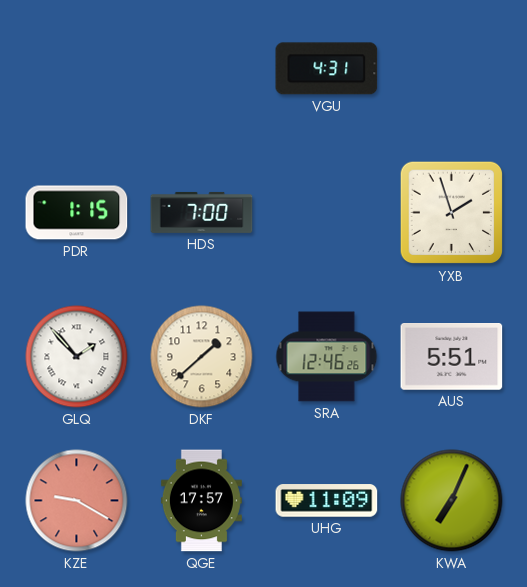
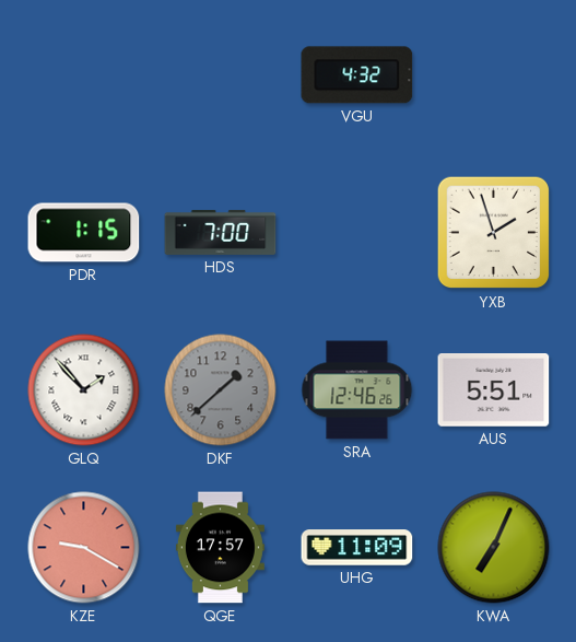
VGU: 4:31 -> 4:32 (357, 75)
DKF dial: cream -> grey (221, 390)
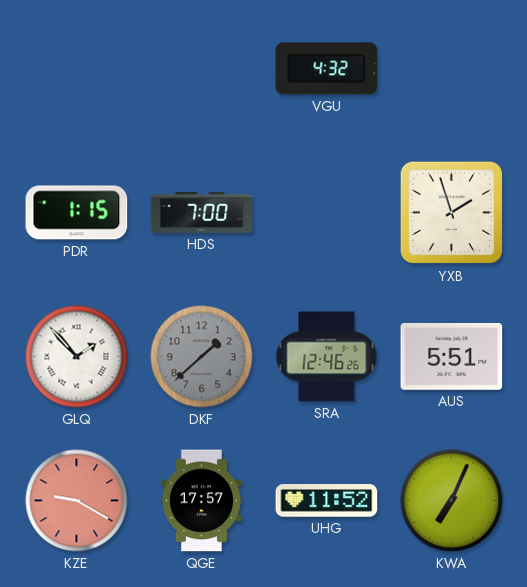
UHG: 11:09 -> 11:52 (327, 501)
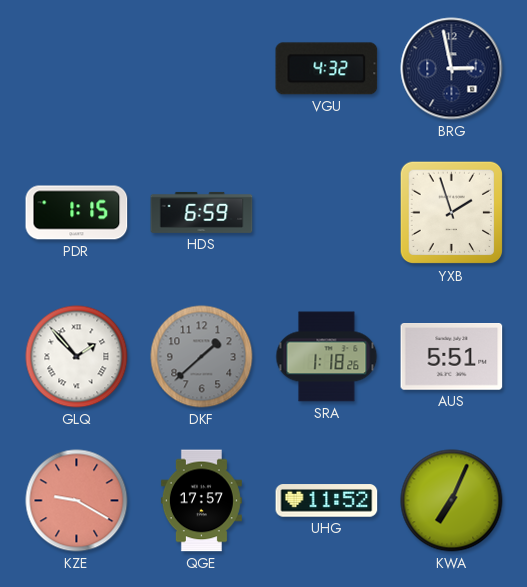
BRG: none -> 2:58 (452, 69)
HDS: 7:00 -> 6:59 (202, 212)
SRA: 12:46 -> 1:18 (327, 357)
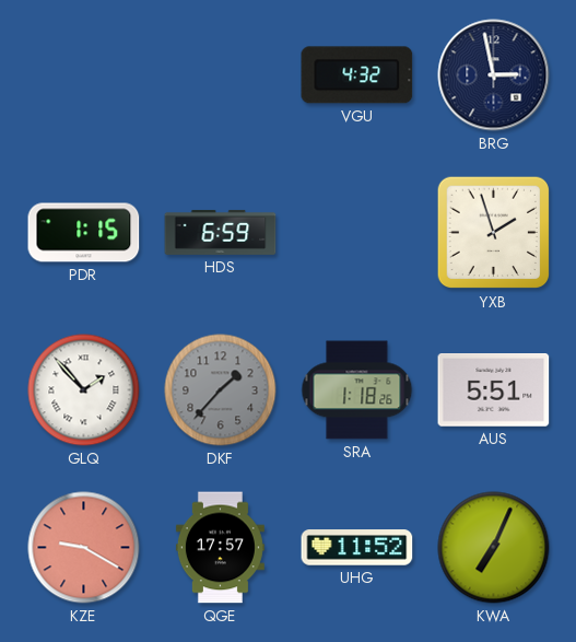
DKF: 1:38 -> 1:37 (221, 390)
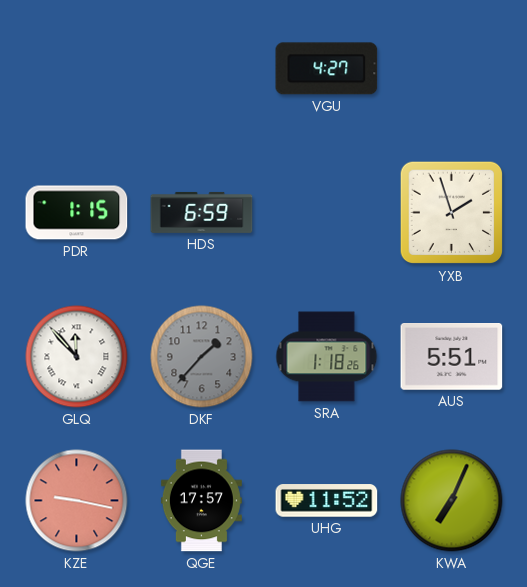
VGU: 4:32 -> 4:27 (327, 69)
BRG: 2:58 -> none (494, 75)
GLQ: 1:53 -> 11:53 (77, 357)
KZE: 9:20 -> 9:17 (77, 501)
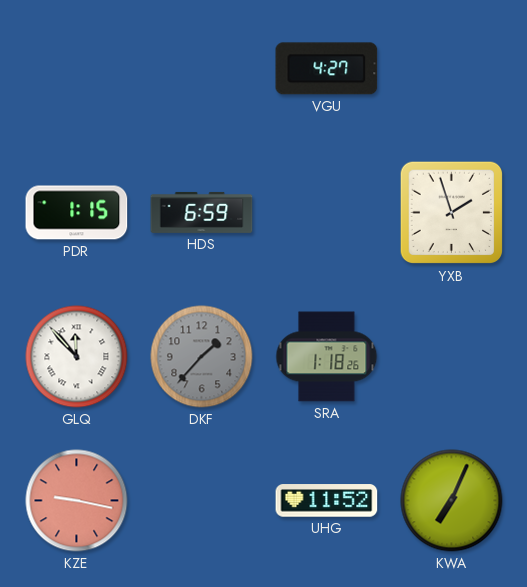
AUS: 5:51 -> none (452, 357)
QGE: 17:57 -> none (201, 501)
